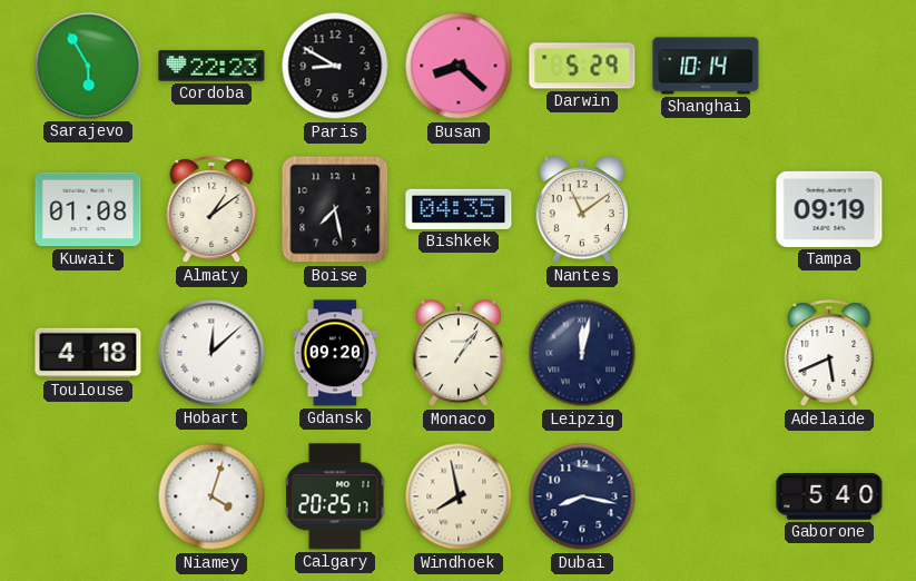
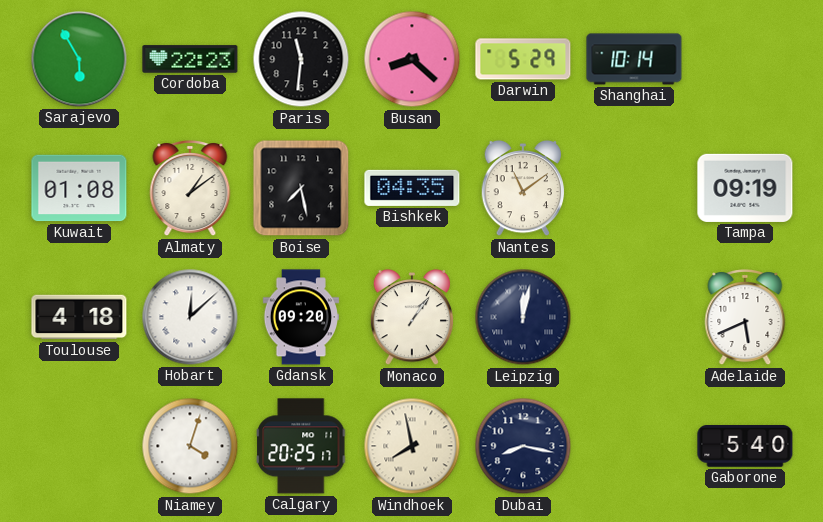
Paris: 8:50 -> 11:31 (301, 59)
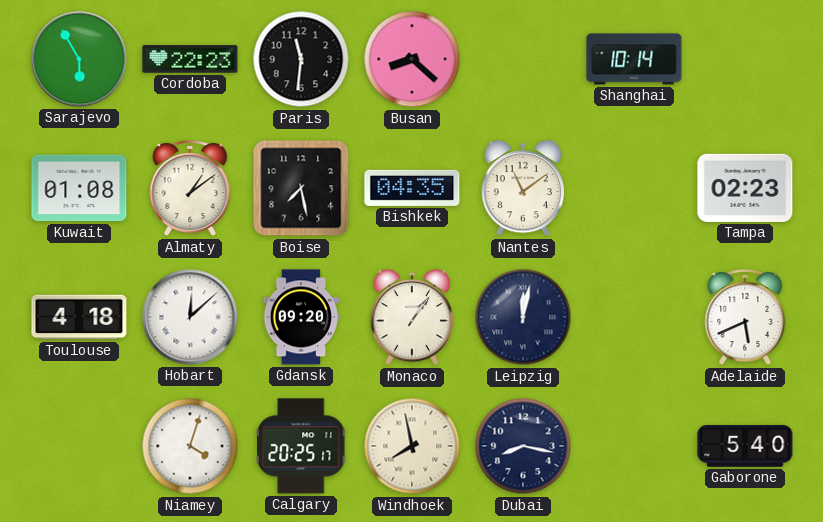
Darwin: 5:29 -> none (523, 59)
Tampa: 09:19 -> 02:23 (745, 188)
